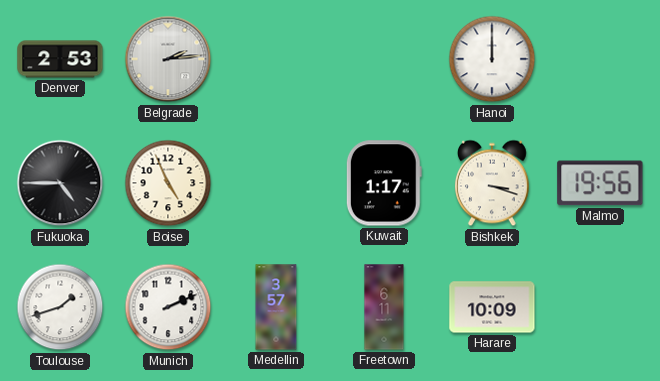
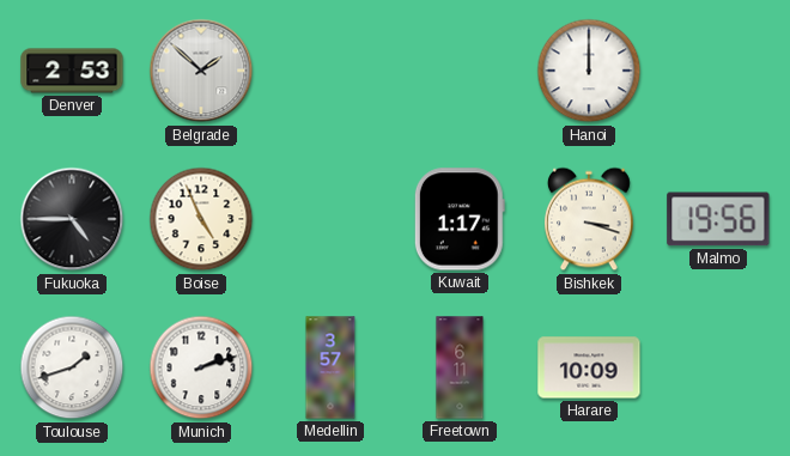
Belgrade: 2:14 -> 1:52 (201, 71)
Munich: 2:11 -> 2:12 (201, 367)
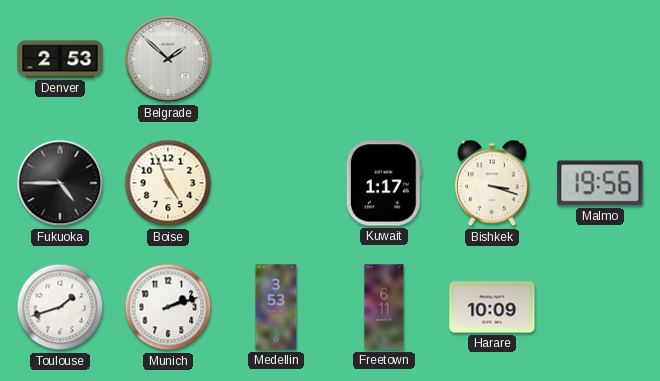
Hanoi: 12:00 -> none (589, 71)
Medellin: 3:57 -> 3:53 (276, 307)
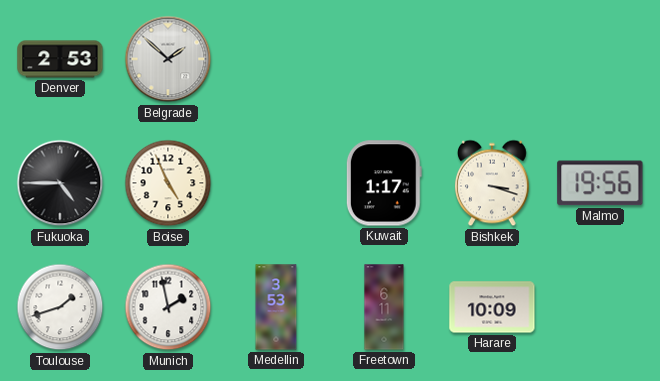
Munich: 2:12 -> 1:58 (168, 307)
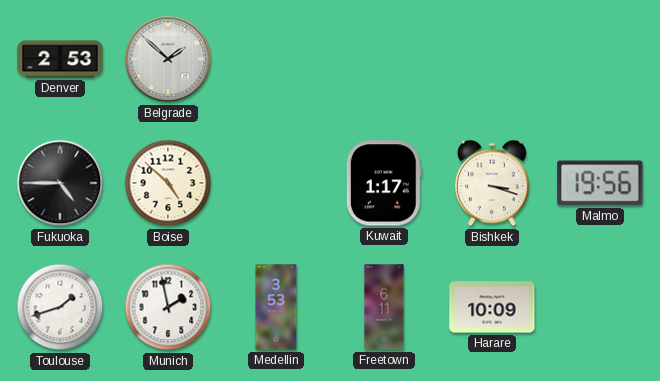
Boise: 4:56 -> 4:52 (168, 183)
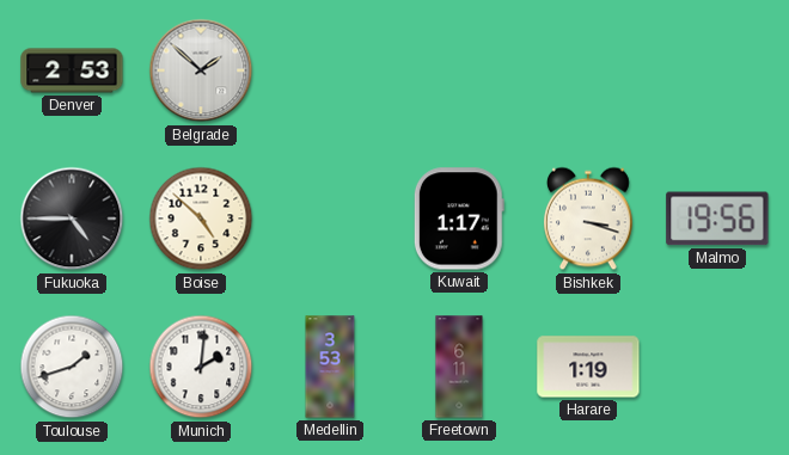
Munich: 1:58 -> 2:01 (201, 367)
Harare: 10:09 -> 1:19 (588, 367)
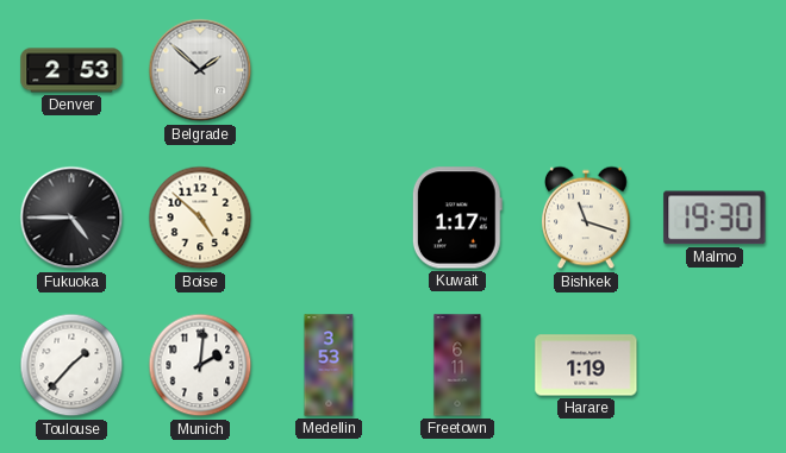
Bishkek: 3:18 -> 11:18 (586, 218)
Malmo: 19:56 -> 19:30 (715, 218)
Toulouse: 1:42 -> 1:37 (71, 365)
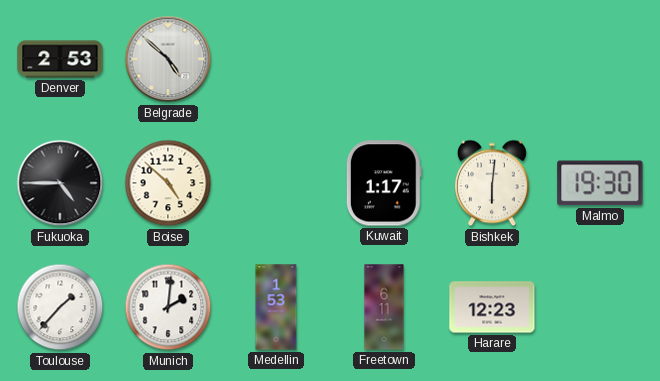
Belgrade: 1:52 -> 4:52 (168, 59)
Bishkek: 11:18 -> 6:01 (492, 183)
Medellin: 3:53 -> 1:53 (276, 307)
Harare: 1:19 -> 12:23 (492, 307)
